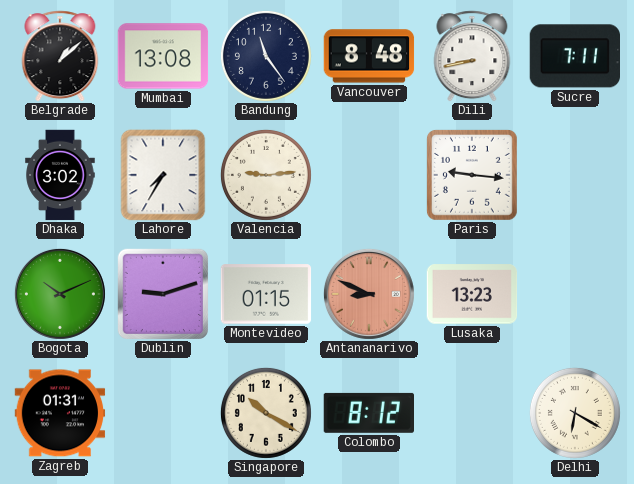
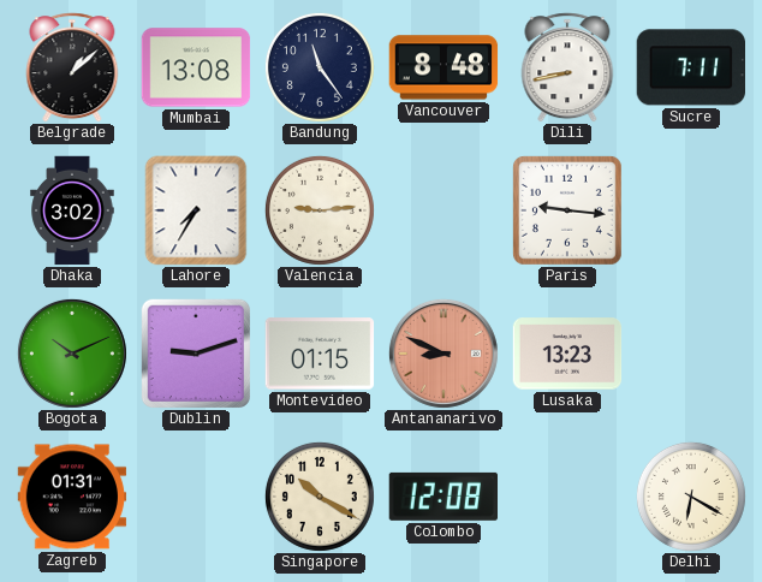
Colombo: 8:12 -> 12:08 (442, 497)
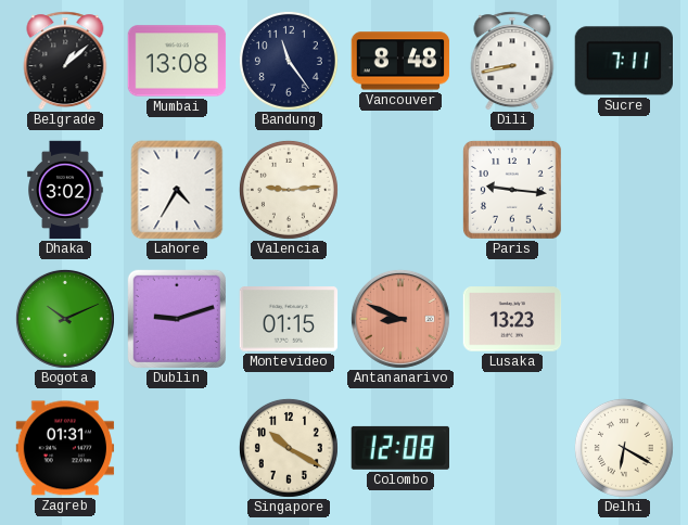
Lahore: 7:35 -> 4:35 (177, 190)
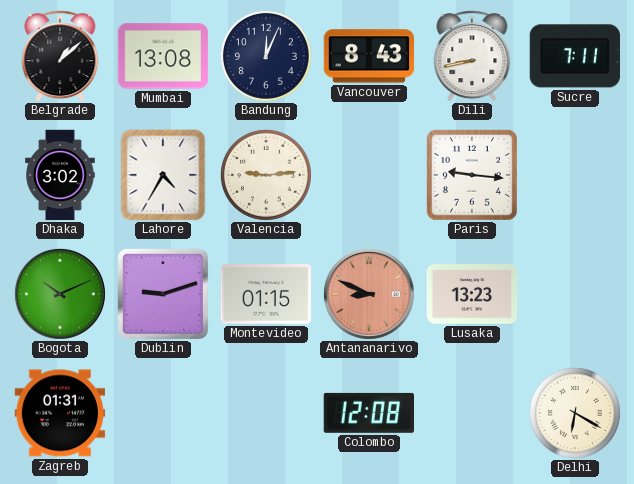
Bandung: 11:24 -> 12:04 (266, 56)
Vancouver: 8:48 -> 8:43 (369, 56)
Singapore: 10:20 -> none (289, 448)
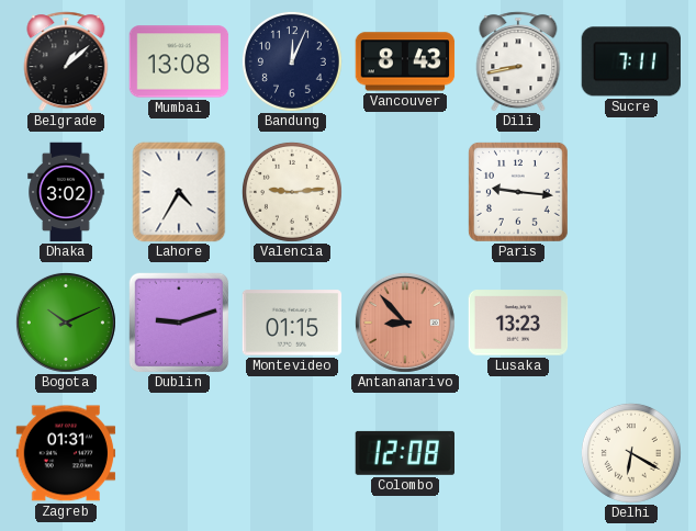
Antananarivo: 8:49 -> 8:53 (405, 323)
